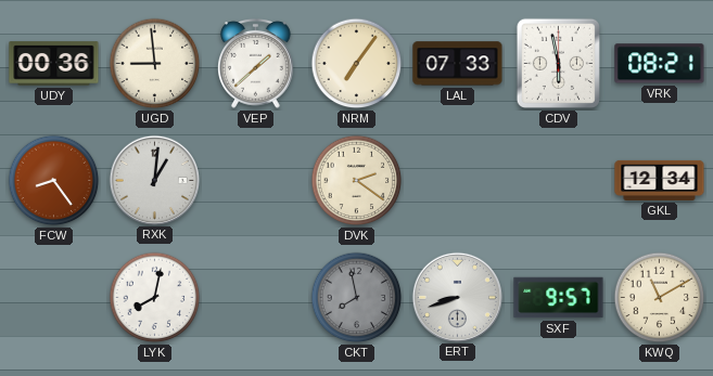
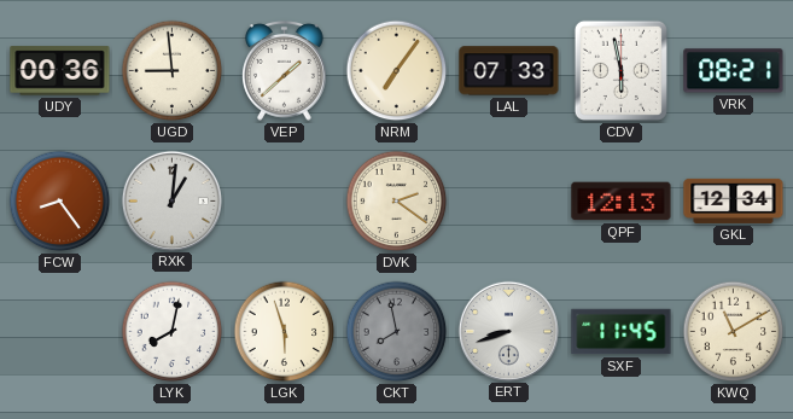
QPF: none -> 12:13 (622, 202)
LGK: none -> 5:57 (285, 332)
SXF: 9:57 -> 11:45 (622, 332)
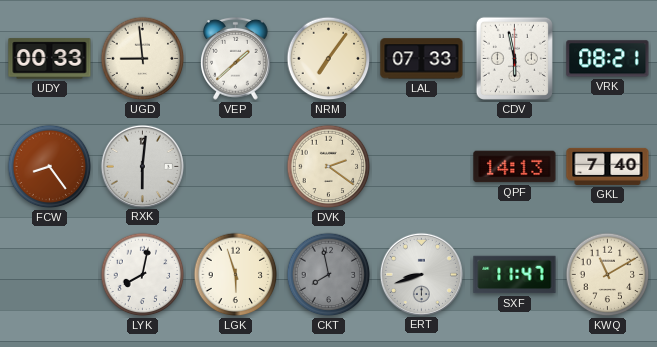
UDY: 00:36 -> 00:33 (50, 59)
RXK: 1:01 -> 6:01 (142, 166)
QPF: 12:13 -> 14:13 (515, 167)
GKL: 12:34 -> 7:40 (608, 166)
SXF: 11:45 -> 11:47 (515, 275)
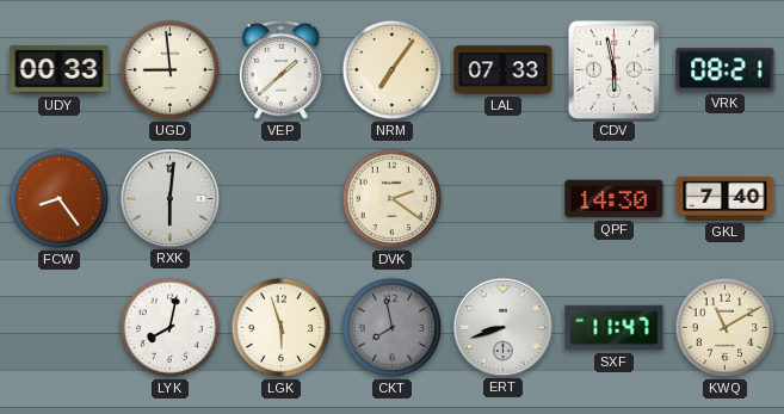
QPF: 14:13 -> 14:30 (615, 199)
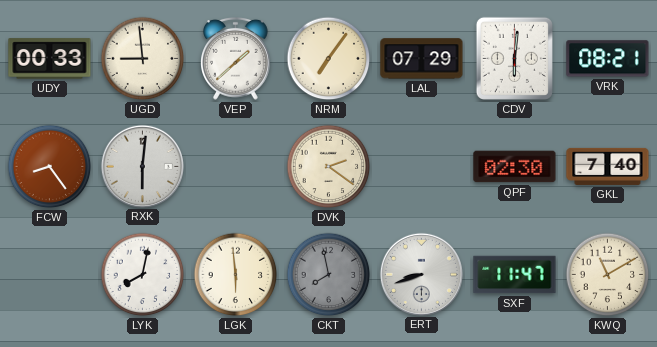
LAL: 07:33 -> 07:29 (422, 59)
CDV: 5:58 -> 6:01 (514, 58)
QPF: 14:30 -> 02:30 (515, 167)
LGK: 5:57 -> 5:59 (236, 275)
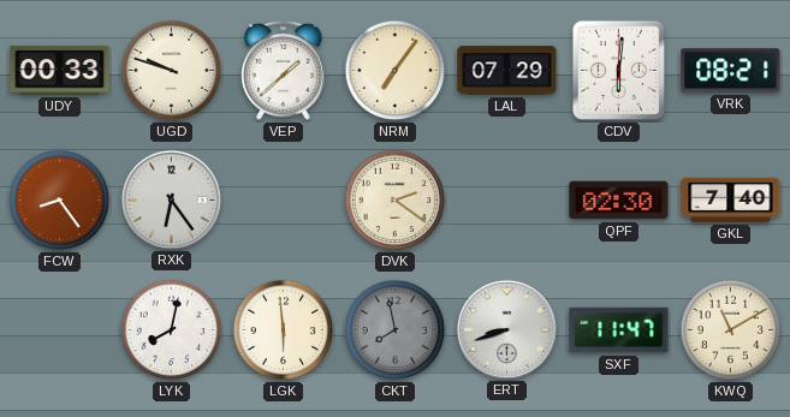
UGD: 8:59 -> 9:48 (172, 71)
RXK: 6:01 -> 6:24 (171, 199)
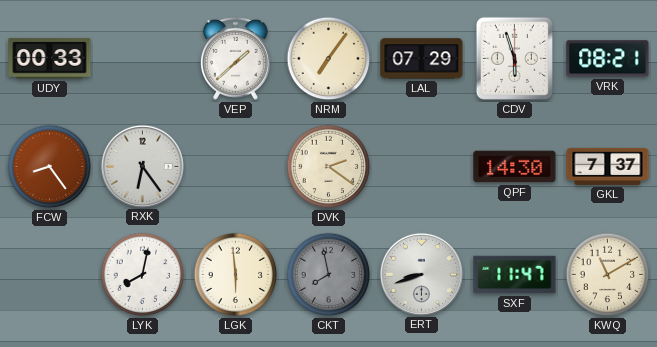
UGD: 9:48 -> none (172, 71)
CDV: 6:01 -> 5:57 (514, 58)
QPF: 02:30 -> 14:30 (515, 167)
GKL: 7:40 -> 7:37 (608, 166)
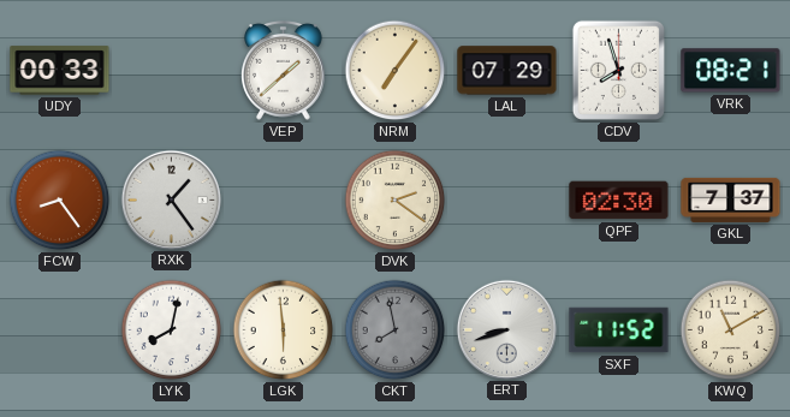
CDV: 5:57 -> 7:57 (618, 70)
RXK: 6:24 -> 1:24 (171, 199)
QPF: 14:30 -> 02:30 (619, 201)
SXF: 11:47 -> 11:52 (619, 330)
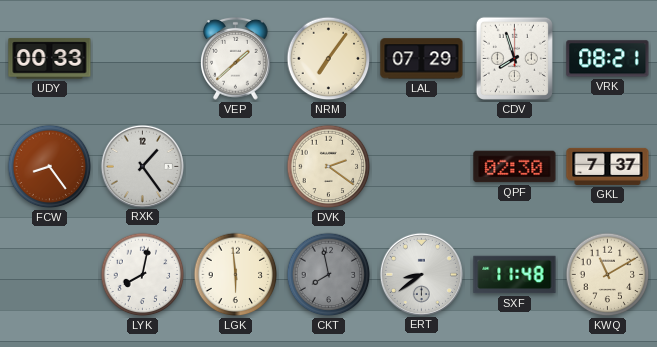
ERT: 8:42 -> 8:39 (421, 274)
SXF: 11:52 -> 11:48 (515, 275)
